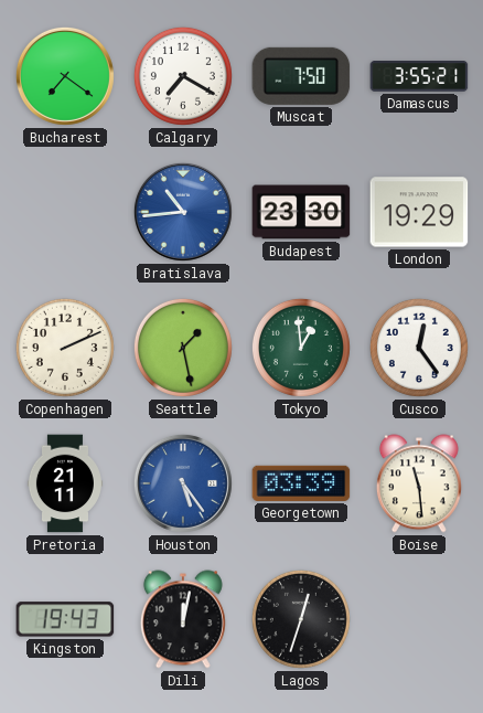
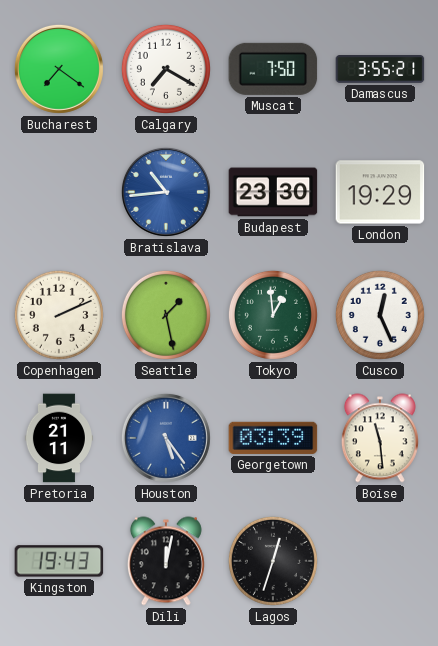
Cusco: 12:24 -> 12:26 (380, 315)
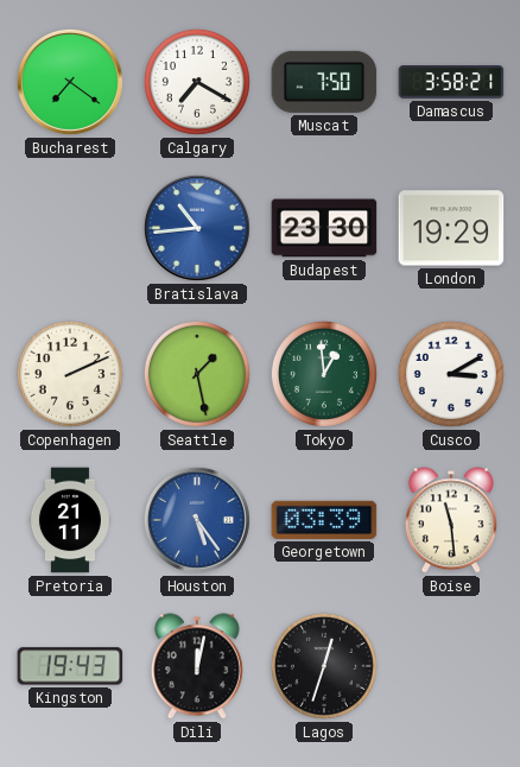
Damascus: 3:55 -> 3:58 (451, 83)
Cusco: 12:26 -> 3:10 (451, 374)
